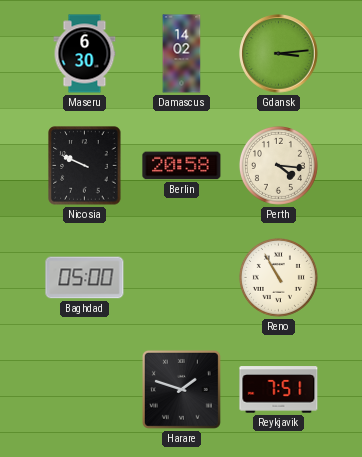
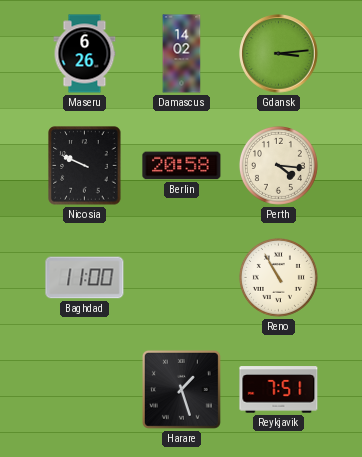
Maseru: 6:30 -> 6:26 (85, 54)
Baghdad: 05:00 -> 11:00 (85, 278)
Harare: 1:48 -> 1:27 (181, 389)
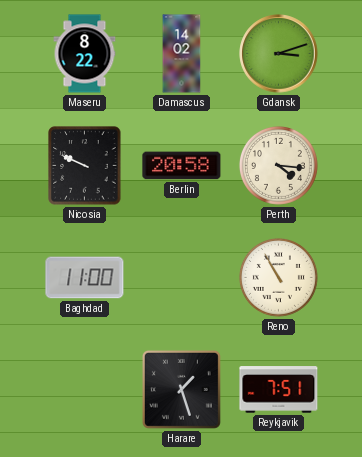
Maseru: 6:26 -> 8:22 (85, 54)
Gdansk: 3:14 -> 3:12 (279, 54)
